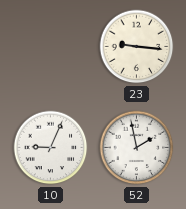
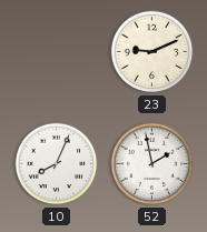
23: 9:16 -> 9:11 (152, 52)
10: 9:04 -> 8:04 (57, 164)
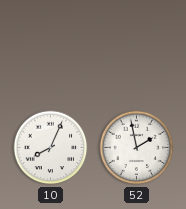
23: 9:11 -> none (152, 52)
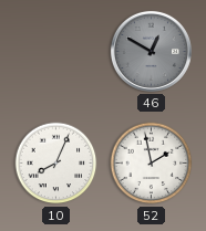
46: none -> 12:50 (151, 51)
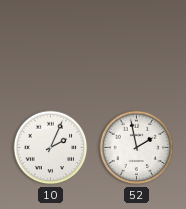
46: 12:50 -> none (151, 51)
10: 8:04 -> 2:04 (51, 148)
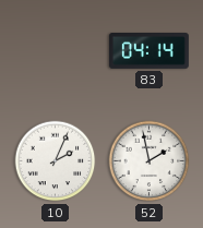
83: none -> 04:14 (150, 51)
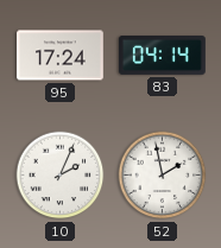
95: none -> 17:24 (61, 56)
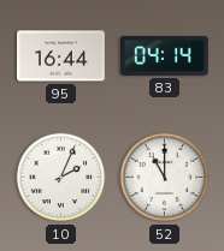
95: 17:24 -> 16:44 (61, 56)
52: 1:58 -> 11:00 (165, 178)
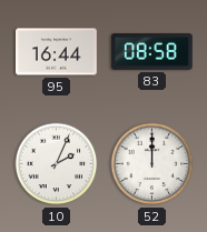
83: 04:14 -> 08:58 (152, 52)
52: 11:00 -> 12:00 (152, 164)
